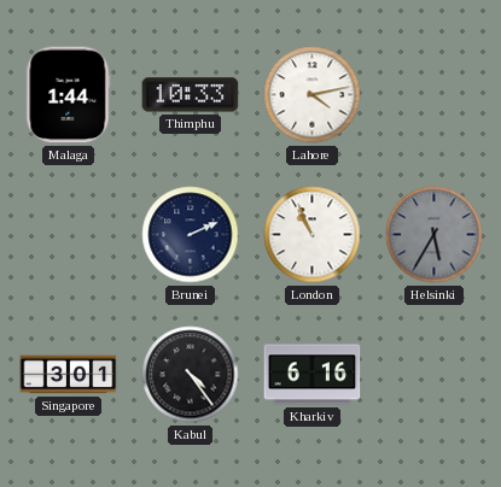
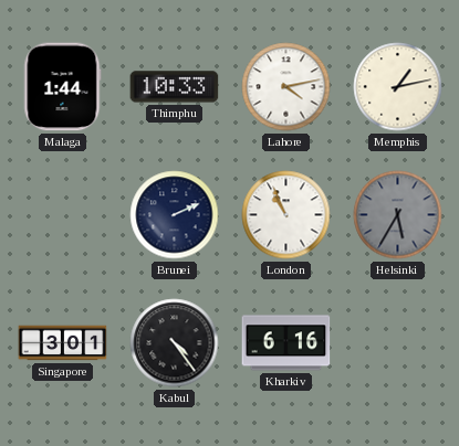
Memphis: none -> 1:13 (398, 87)
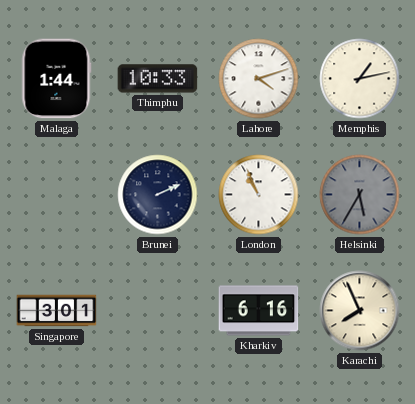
Lahore: 4:13 -> 4:12 (259, 79)
Kabul: 4:24 -> none (175, 343)
Karachi: none -> 7:56 (360, 311)
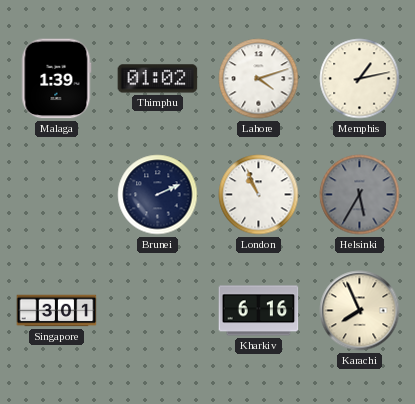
Malaga: 1:44 -> 1:39 (57, 79)
Thimphu: 10:33 -> 01:02 (158, 79)
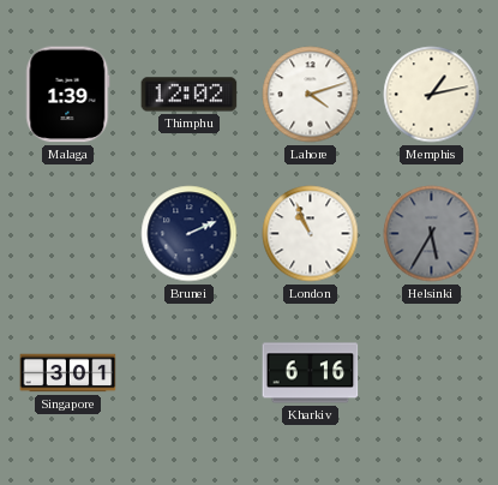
Thimphu: 01:02 -> 12:02 (190, 95)
Karachi: 7:56 -> none (360, 311)
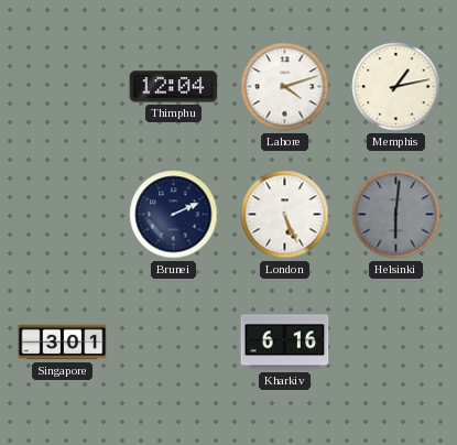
Malaga: 1:39 -> none (68, 95)
Thimphu: 12:02 -> 12:04 (174, 87)
London: 10:56 -> 5:26 (285, 215)
Helsinki: 5:35 -> 6:01 (396, 215)
